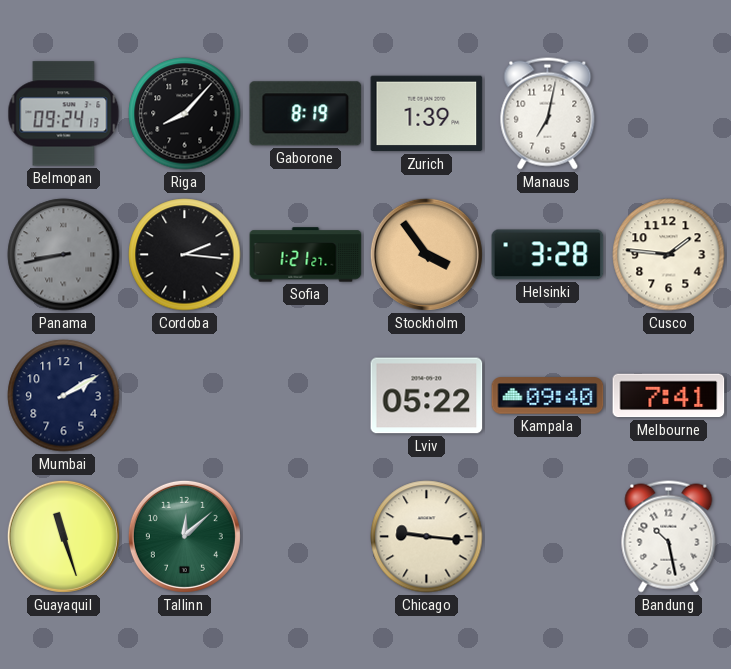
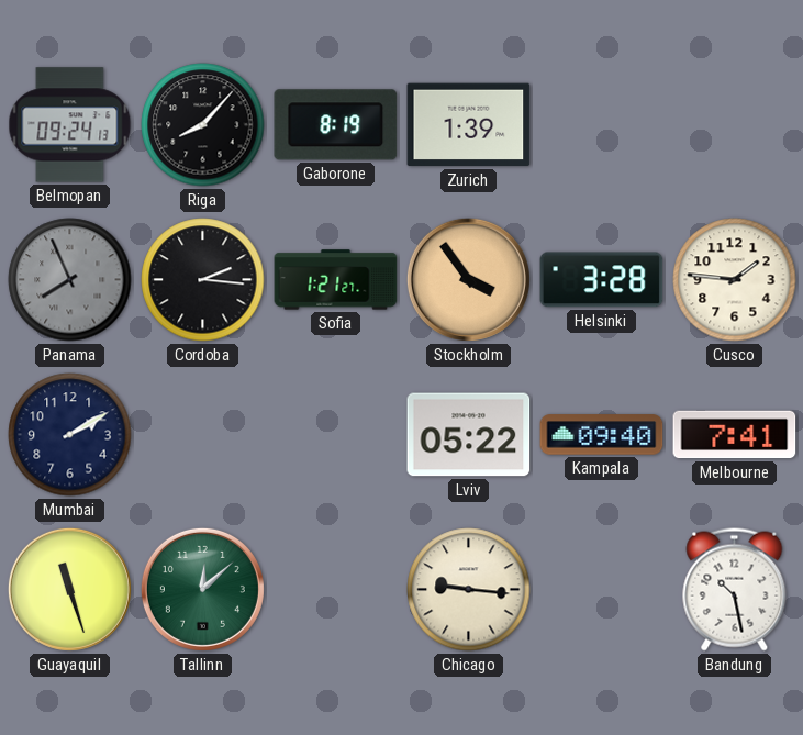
Manaus: 7:02 -> none (548, 114)
Panama: 8:43 -> 7:56 (70, 280)
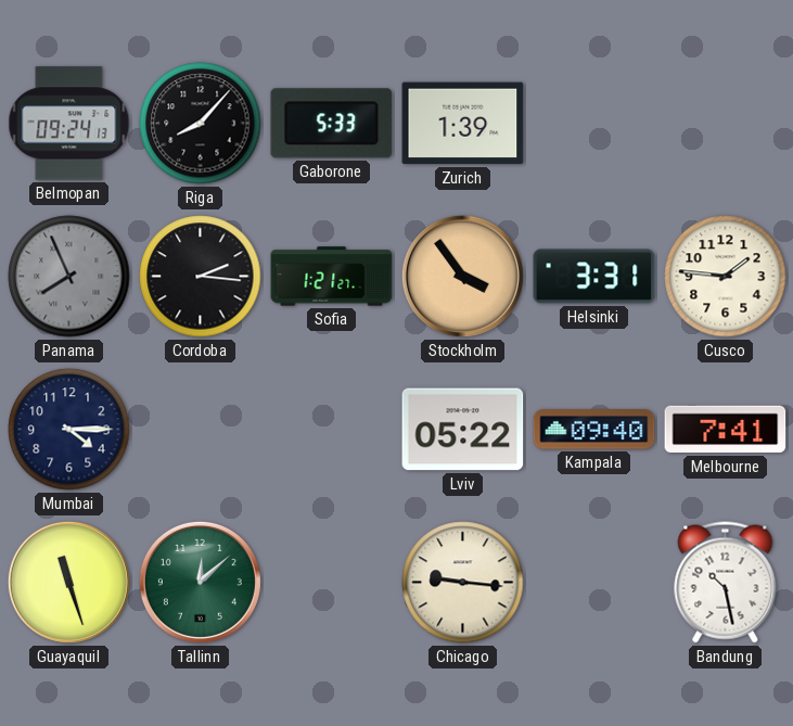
Gaborone: 8:19 -> 5:33 (332, 124)
Helsinki: 3:28 -> 3:31 (594, 277)
Mumbai: 2:10 -> 4:15 (69, 430)
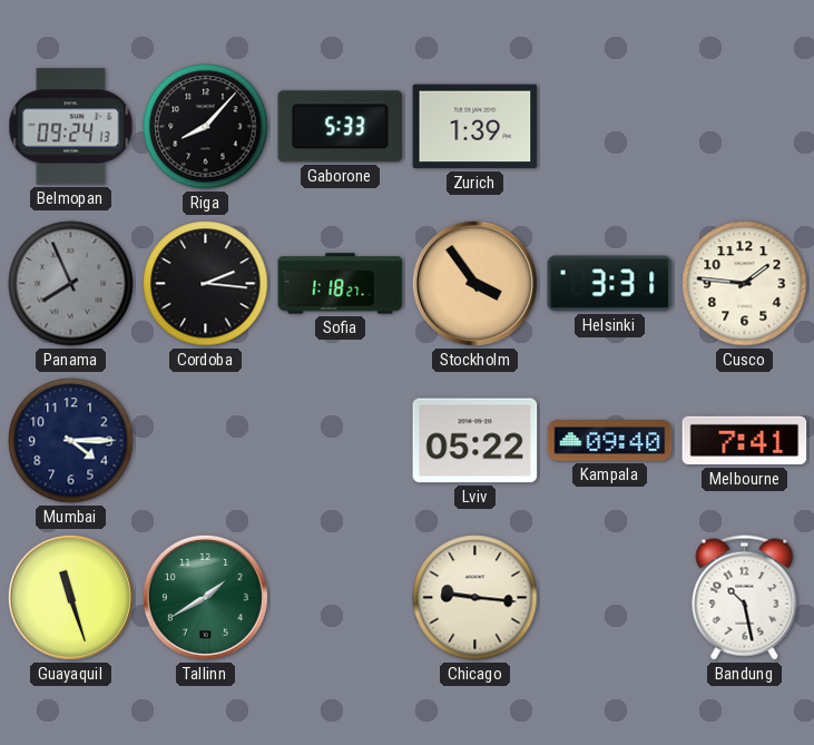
Sofia: 1:21 -> 1:18 (341, 284)
Tallinn: 12:08 -> 1:40 (205, 597)
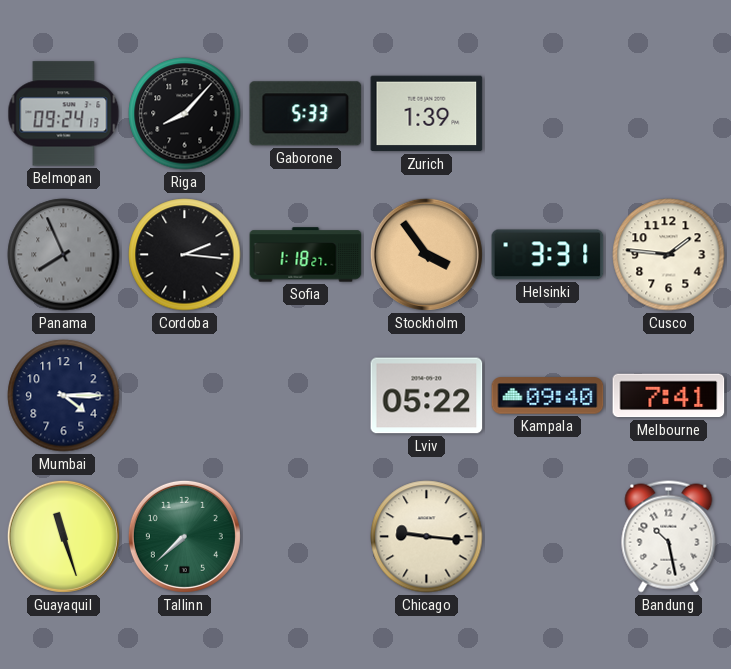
Tallinn: 1:40 -> 7:38 (184, 536)
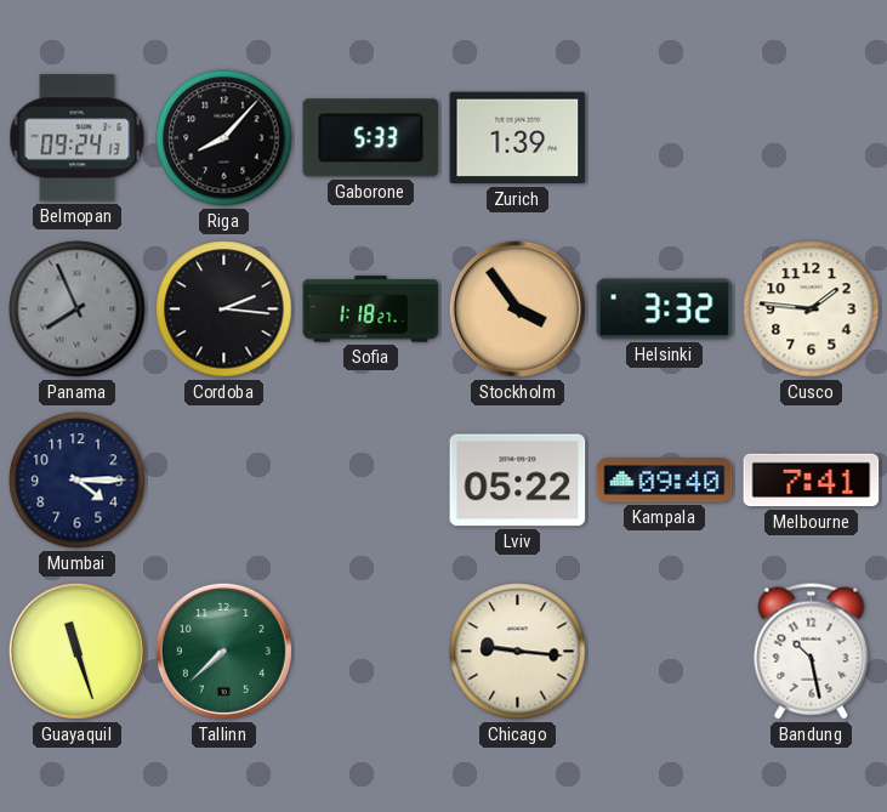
Helsinki: 3:31 -> 3:32 (665, 310)
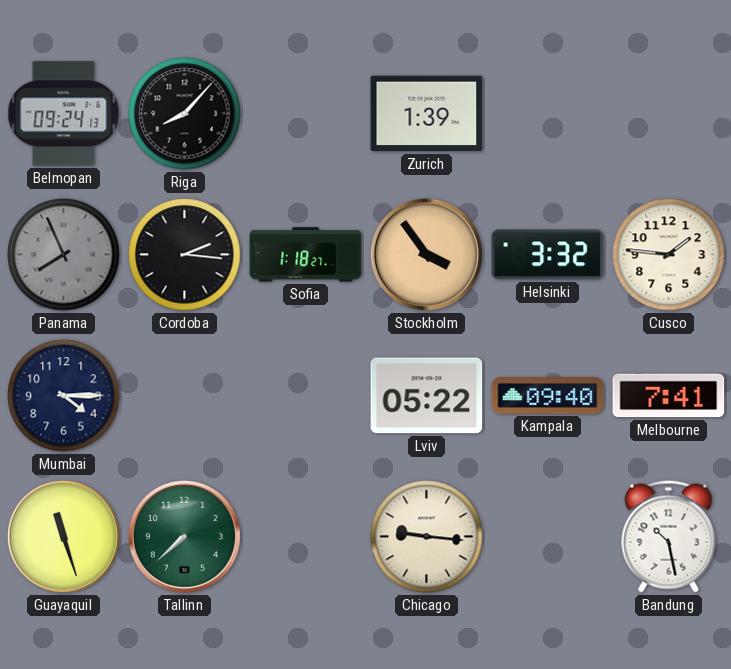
Gaborone: 5:33 -> none (371, 138)
